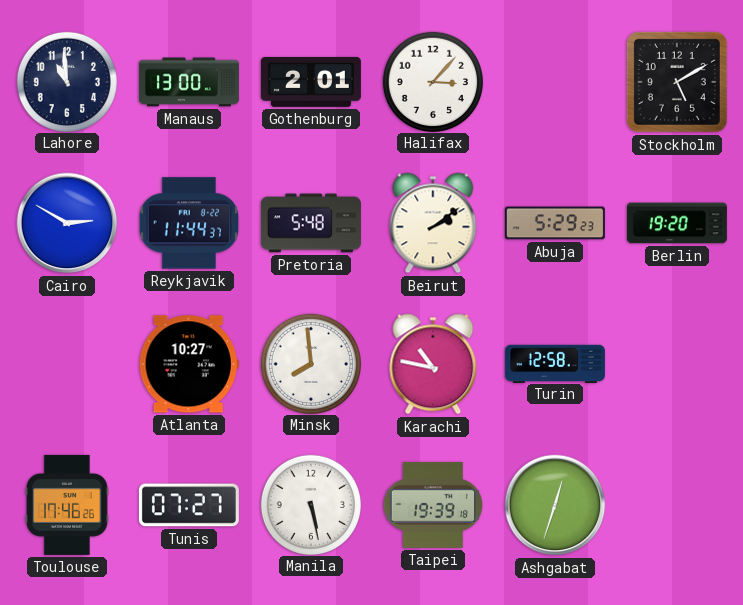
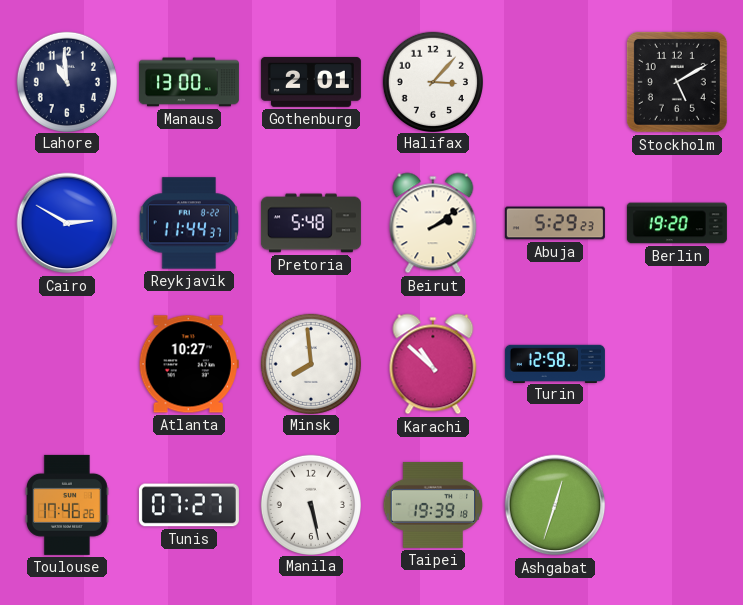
Karachi: 10:47 -> 10:52 (433, 364)
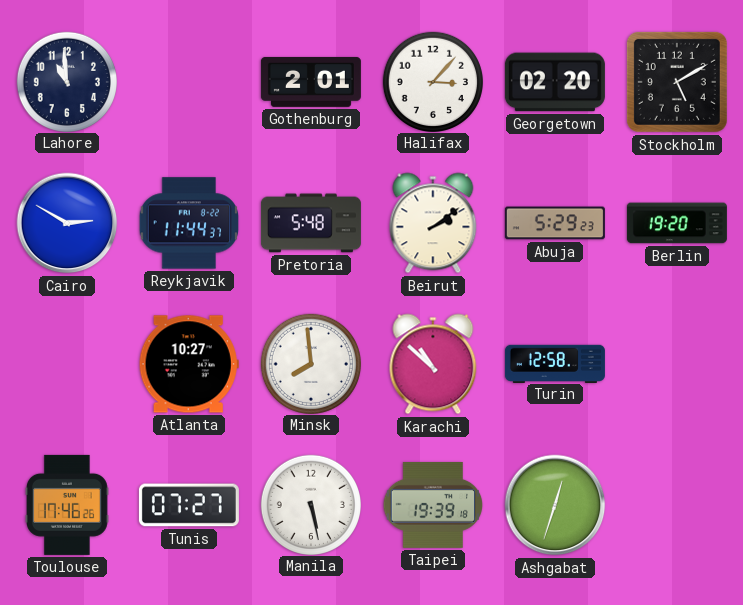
Manaus: 13:00 -> none (189, 82)
Georgetown: none -> 02:20 (555, 82)
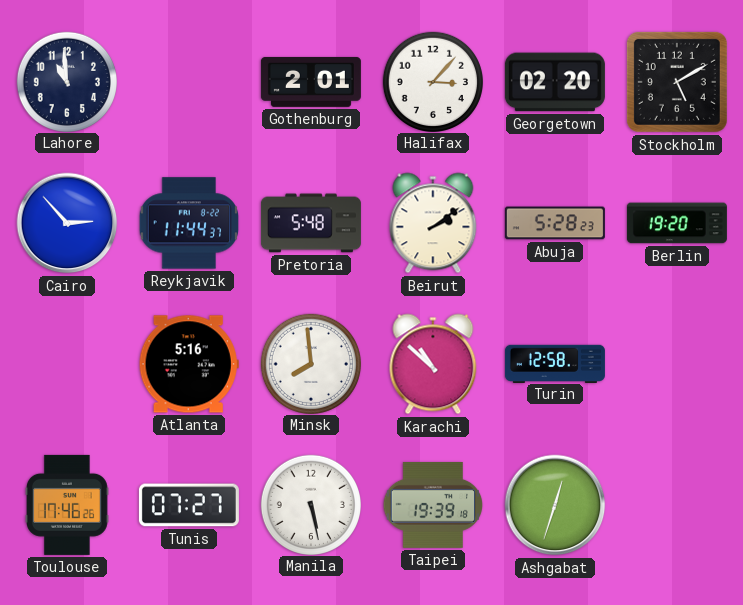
Cairo: 2:50 -> 2:53 (67, 223)
Abuja: 5:29 -> 5:28 (555, 223)
Atlanta: 10:27 -> 5:16 (189, 364)
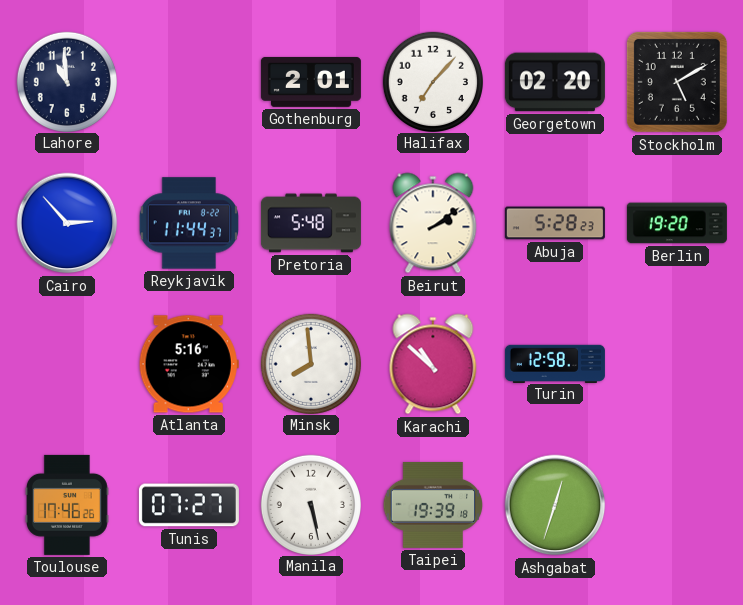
Halifax: 3:07 -> 7:07 (432, 81)
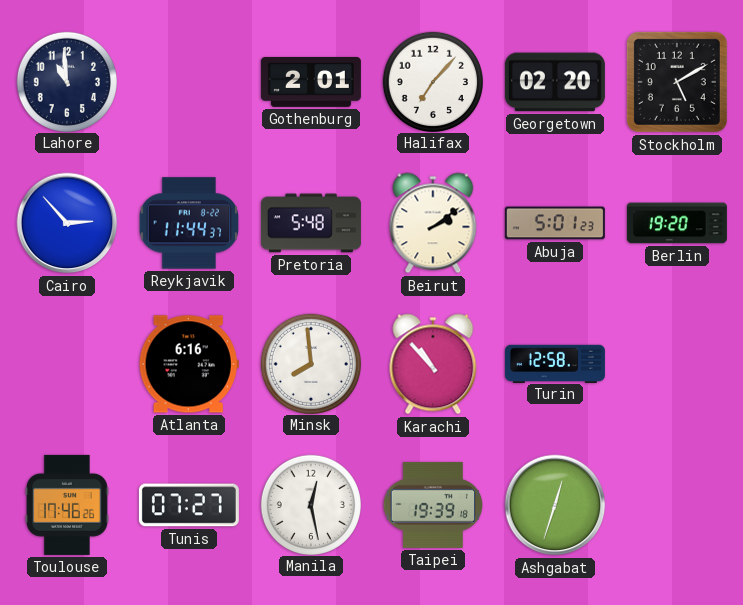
Abuja: 5:28 -> 5:01 (555, 223)
Atlanta: 5:16 -> 6:16 (189, 364)
Karachi: 10:52 -> 10:53 (433, 364)
Manila: 5:28 -> 12:28 (310, 504)
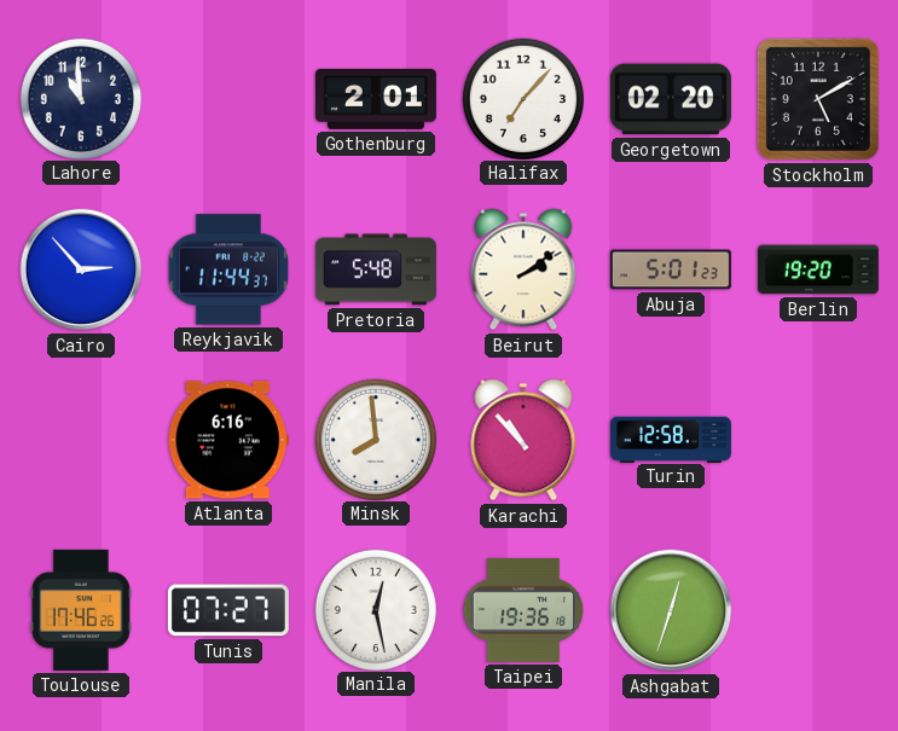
Taipei: 19:39 -> 19:36 (523, 610)
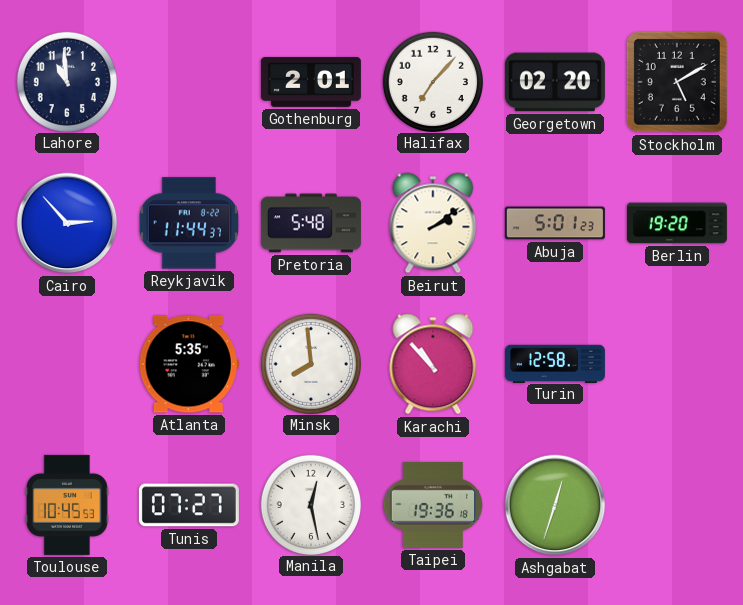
Atlanta: 6:16 -> 5:35 (189, 364)
Toulouse: 17:46 -> 10:45 (67, 505)
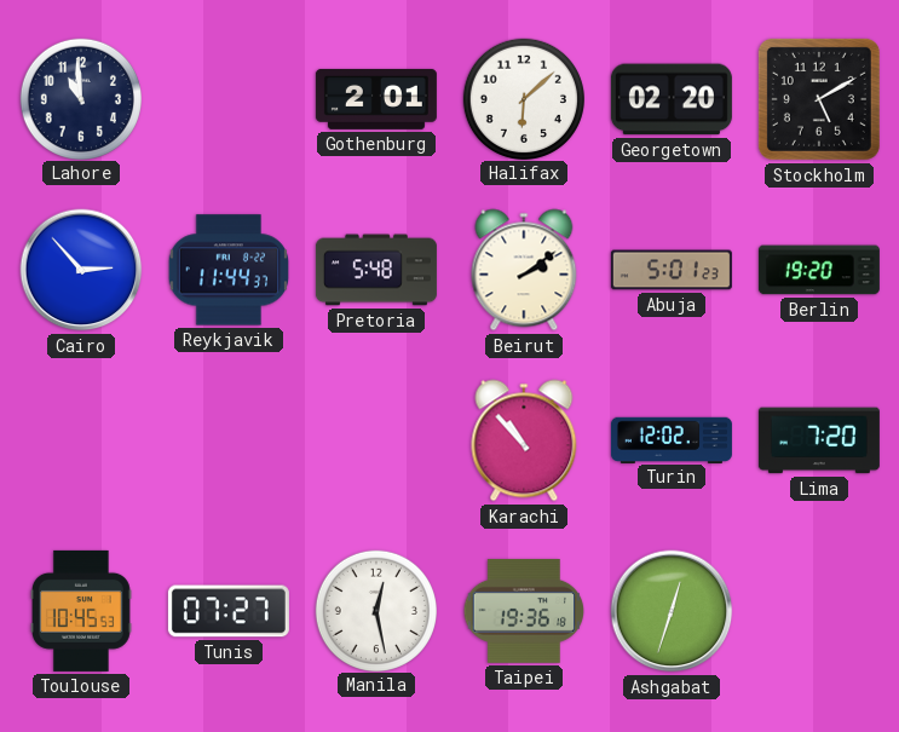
Halifax: 7:07 -> 6:08 (523, 98)
Atlanta: 5:35 -> none (189, 364)
Minsk: 7:59 -> none (310, 363)
Turin: 12:58 -> 12:02 (672, 439)
Lima: none -> 7:20 (819, 440)
